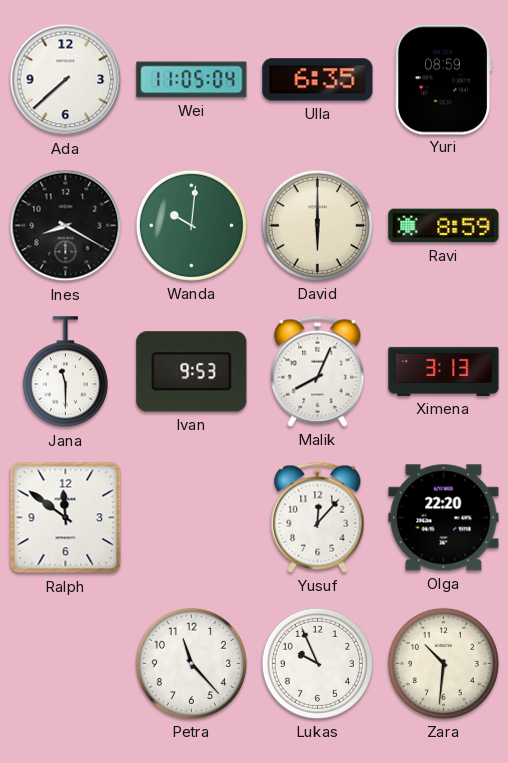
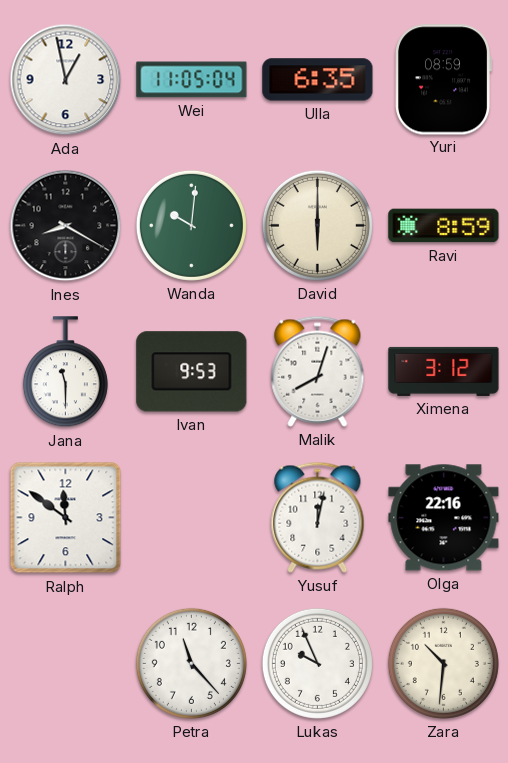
Ada: 7:38 -> 12:58 (66, 80)
Malik: 8:04 -> 8:03 (318, 371)
Ximena: 3:13 -> 3:12 (444, 371)
Yusuf: 12:07 -> 12:02 (318, 517)
Olga: 22:20 -> 22:16 (444, 518)
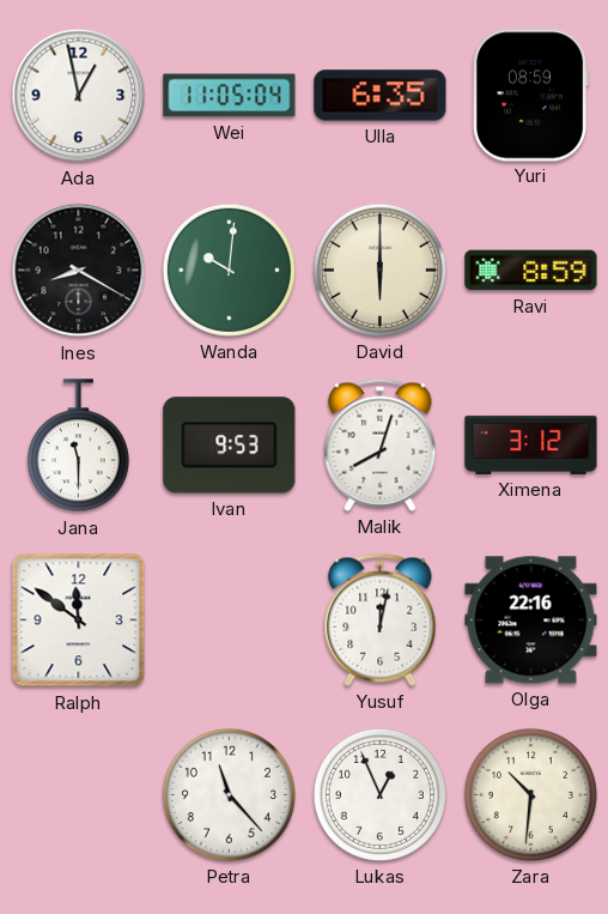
Lukas: 9:56 -> 12:56 (379, 794)
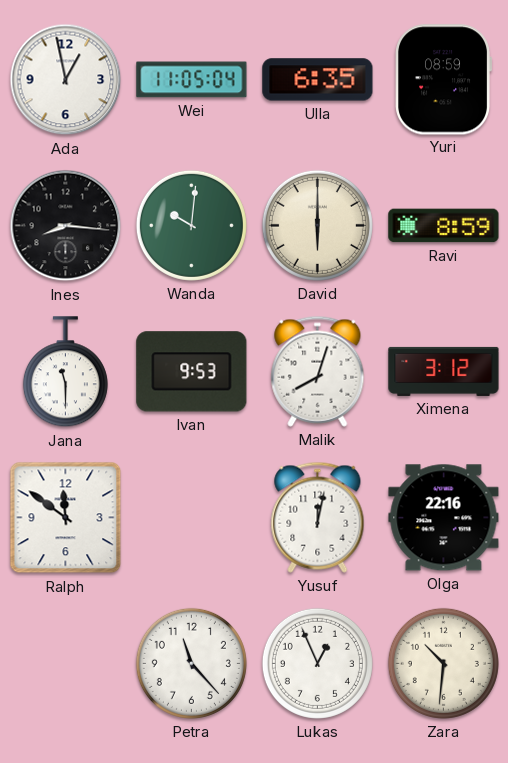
Ines: 8:20 -> 8:16 (66, 226)
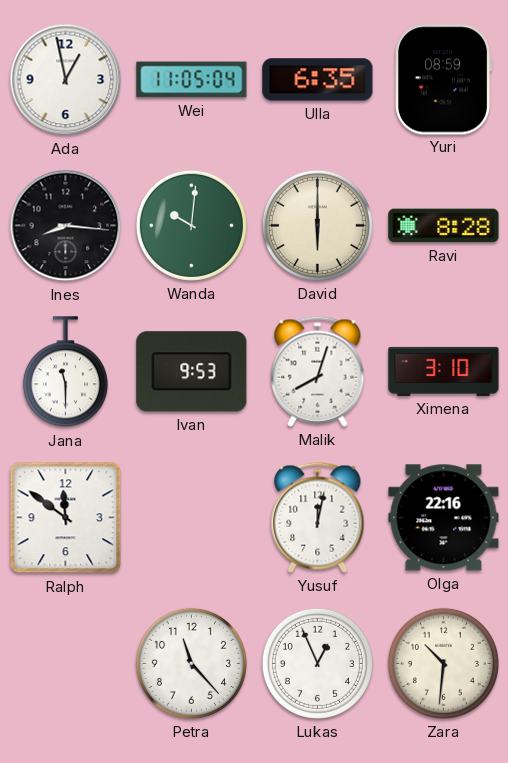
Ravi: 8:59 -> 8:28 (444, 226)
Ximena: 3:12 -> 3:10 (444, 371)
